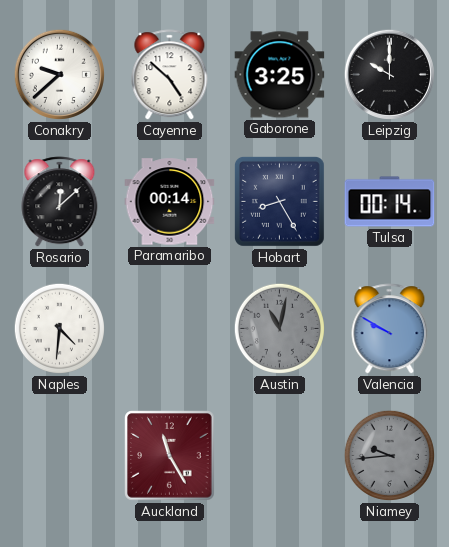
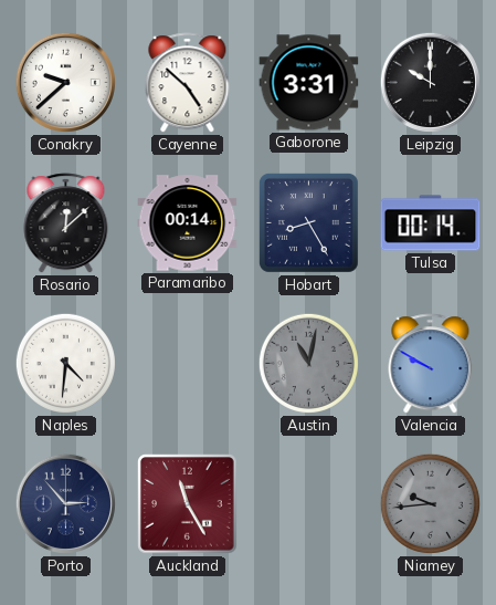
Gaborone: 3:25 -> 3:31 (309, 83)
Porto: none -> 2:53 (65, 503)
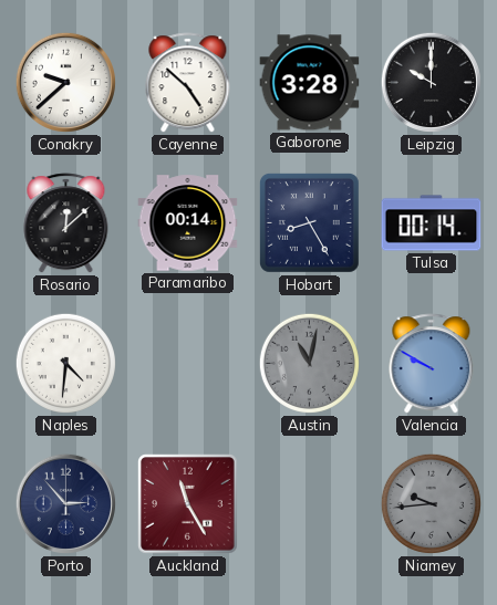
Gaborone: 3:31 -> 3:28 (310, 83)
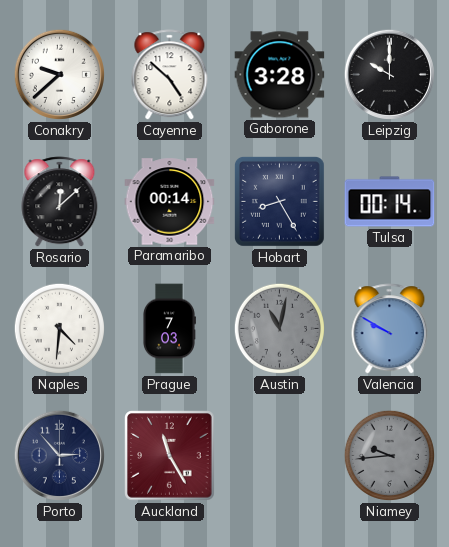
Prague: none -> 7:03 (169, 329)
